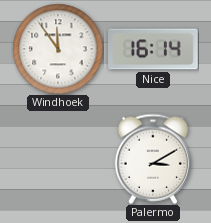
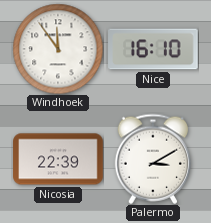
Nice: 16:14 -> 16:10 (153, 49)
Nicosia: none -> 22:39 (58, 159)
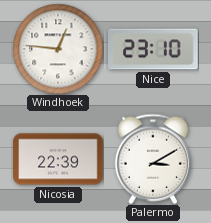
Windhoek: 11:54 -> 12:46 (58, 49)
Nice: 16:10 -> 23:10 (153, 49)
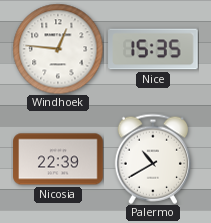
Nice: 23:10 -> 15:35 (153, 49)
Palermo: 3:10 -> 10:40 (152, 159)
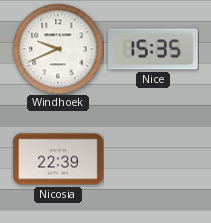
Windhoek: 12:46 -> 9:41 (58, 49)
Palermo: 10:40 -> none (152, 159)
